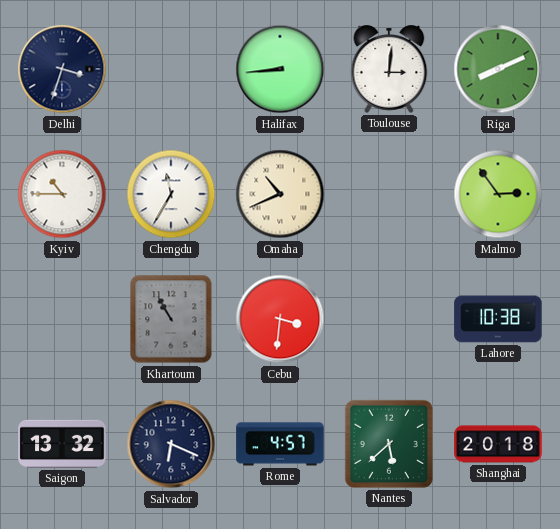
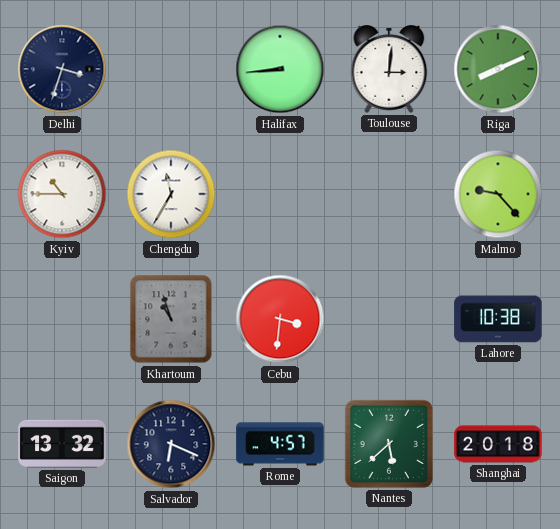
Omaha: 10:41 -> none (280, 194)
Malmo: 2:54 -> 9:23 (498, 194)
Khartoum: 10:55 -> 10:57 (171, 319)
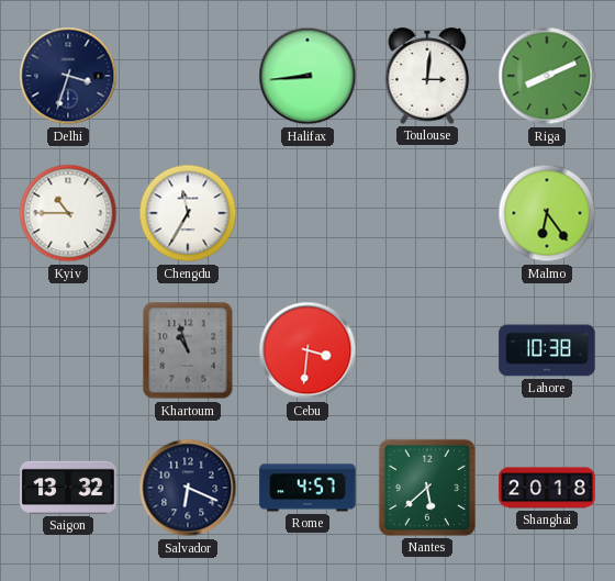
Malmo: 9:23 -> 6:24 (547, 213)
